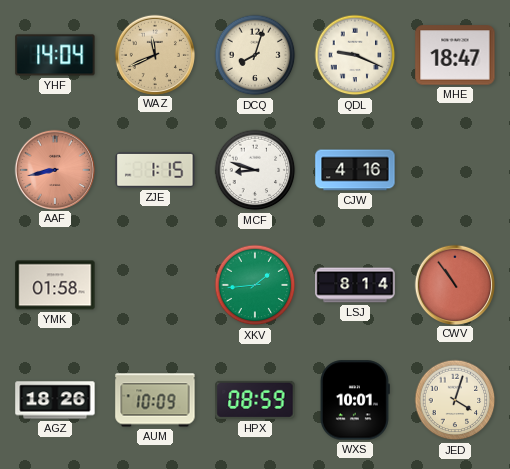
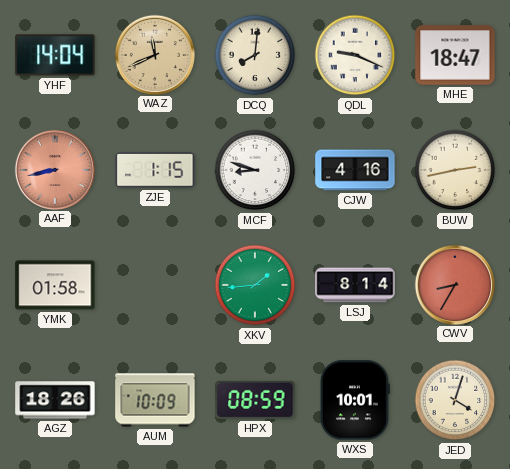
DCQ: 8:03 -> 8:01 (255, 55)
BUW: none -> 2:43 (455, 170)
CWV: 10:54 -> 8:35 (454, 284)
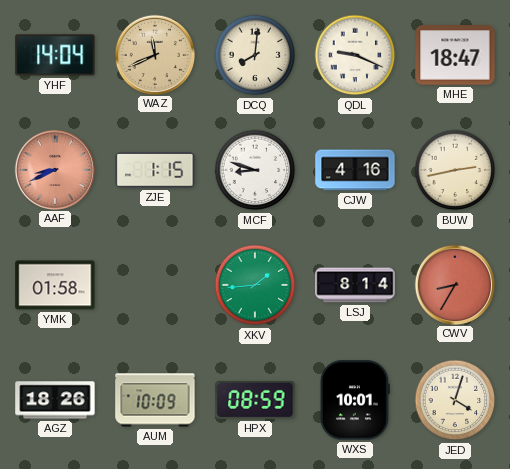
AAF: 8:43 -> 8:41 (54, 169)
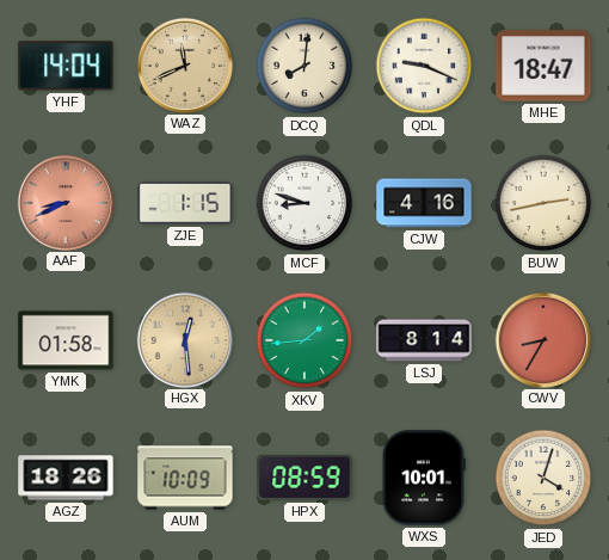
HGX: none -> 12:29 (184, 339)
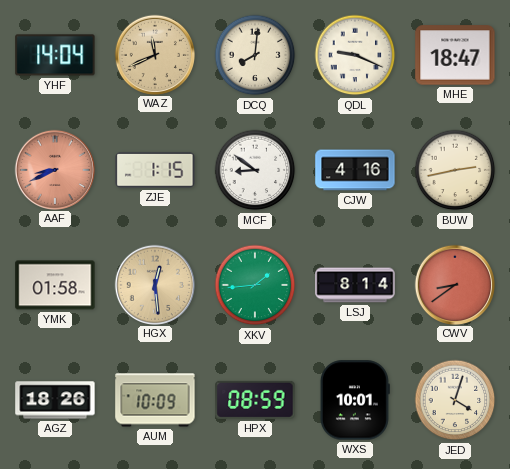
MCF: 8:48 -> 8:51 (255, 170)
CWV: 8:35 -> 8:39 (454, 284)
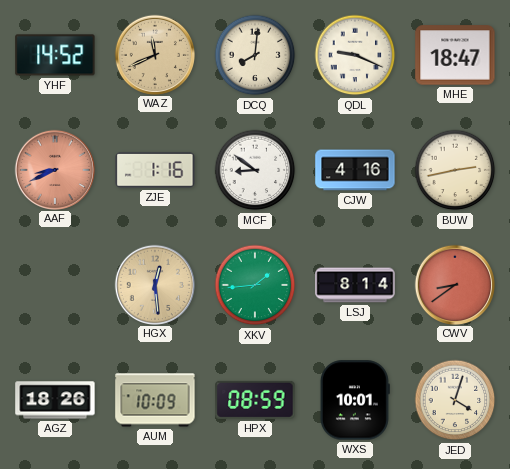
YHF: 14:04 -> 14:52 (55, 55)
ZJE: 1:15 -> 1:16 (155, 171)
YMK: 01:58 -> none (55, 285)
